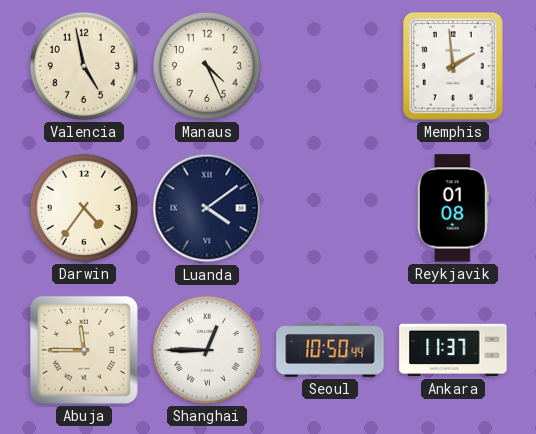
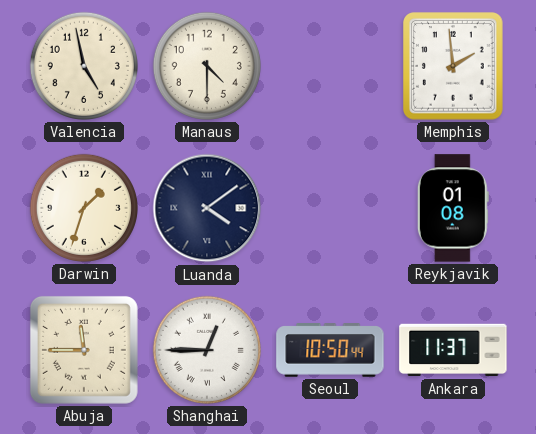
Manaus: 4:26 -> 4:30 (207, 66)
Darwin: 4:36 -> 1:33 (84, 208)
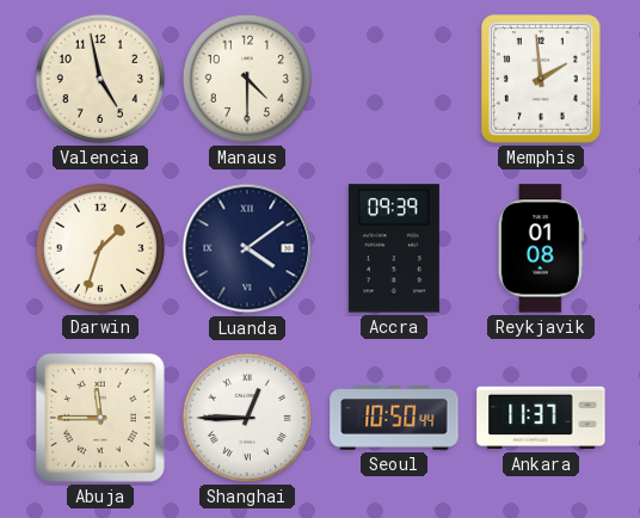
Accra: none -> 09:39 (394, 248)
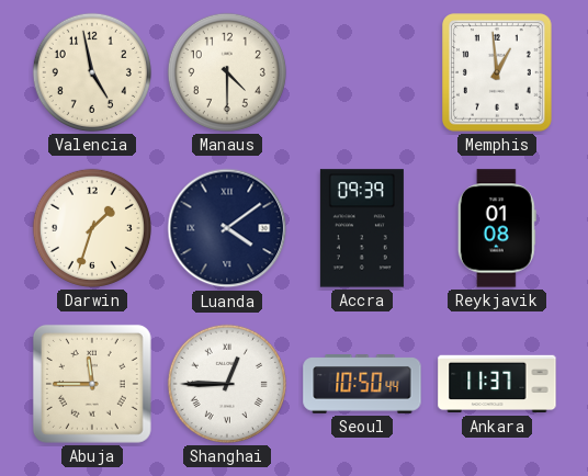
Memphis: 1:59 -> 12:59 (498, 72)
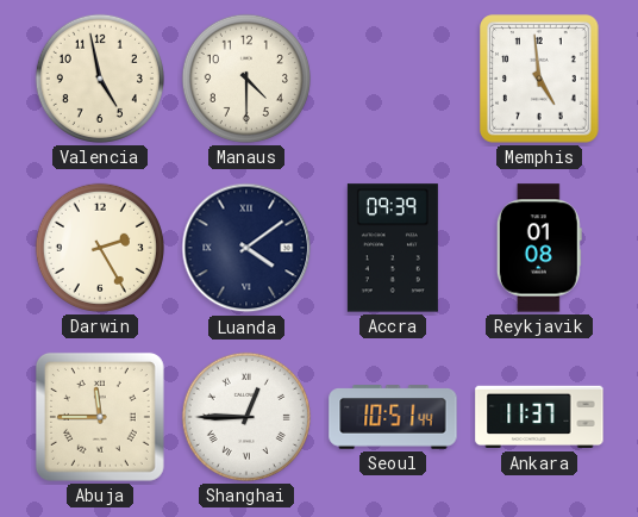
Memphis: 12:59 -> 4:59 (540, 79)
Darwin: 1:33 -> 2:25 (100, 248)
Seoul: 10:50 -> 10:51 (393, 417)
